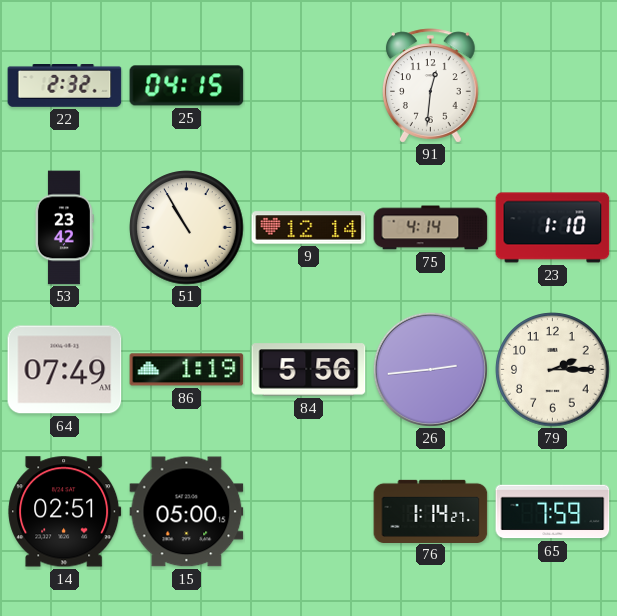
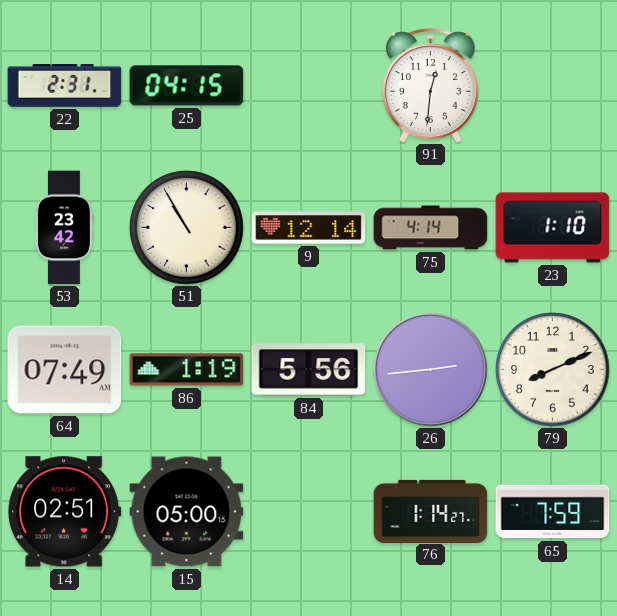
22: 2:32 -> 2:31 (65, 86)
79: 2:15 -> 8:11 (553, 370)
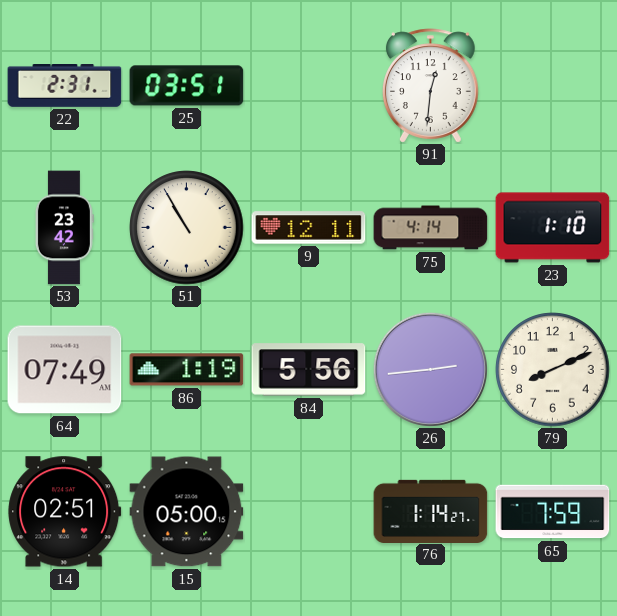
25: 04:15 -> 03:51 (187, 86)
9: 12:14 -> 12:11 (309, 228)
